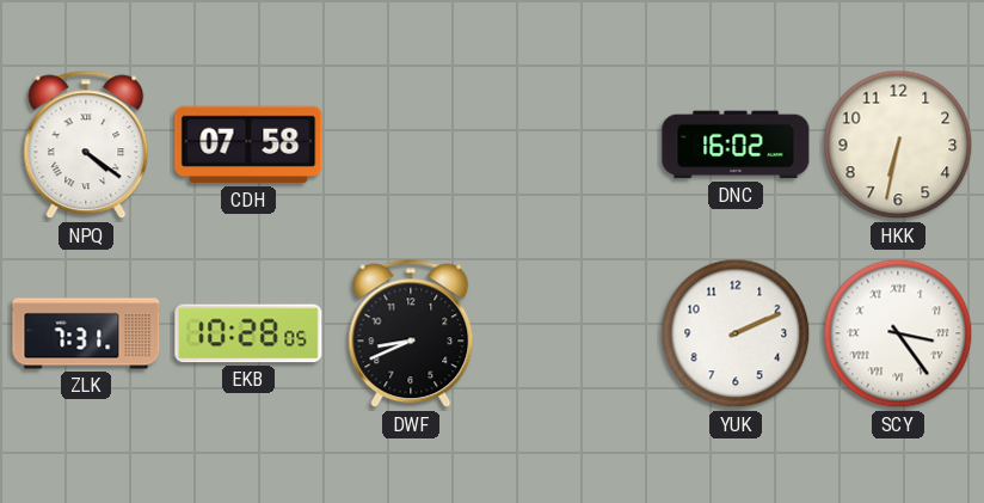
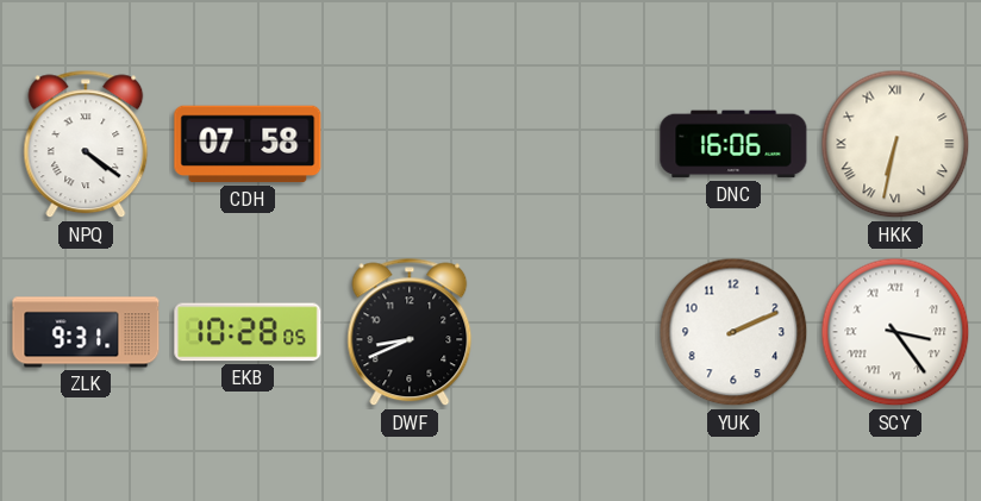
DNC: 16:02 -> 16:06 (733, 144)
HKK numerals: Arabic -> Roman (895, 144)
ZLK: 7:31 -> 9:31 (86, 332)
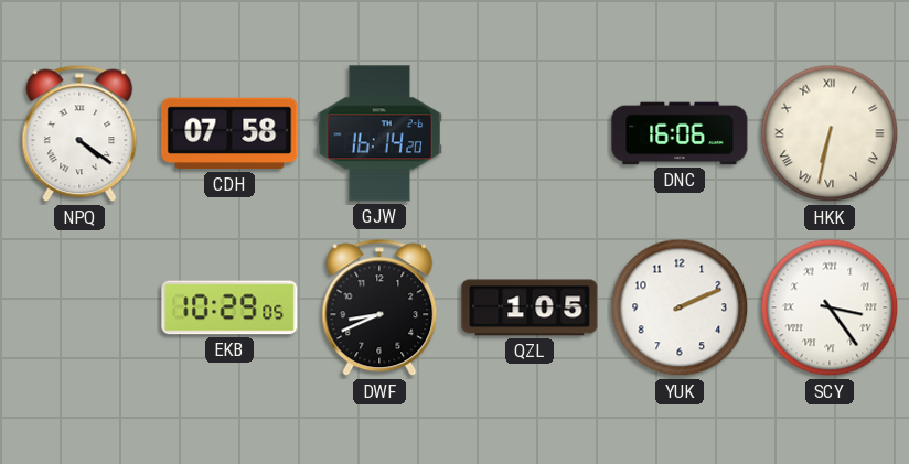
GJW: none -> 16:14 (379, 133)
ZLK: 9:31 -> none (86, 332)
EKB: 10:28 -> 10:29 (229, 307)
QZL: none -> 1:05 (530, 307)
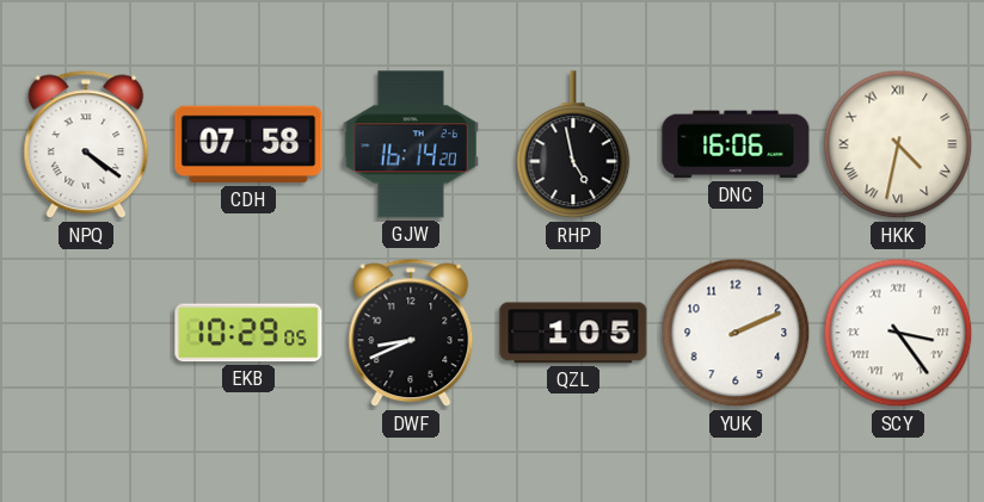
RHP: none -> 4:58 (573, 145)
HKK: 6:32 -> 4:32 (898, 144)
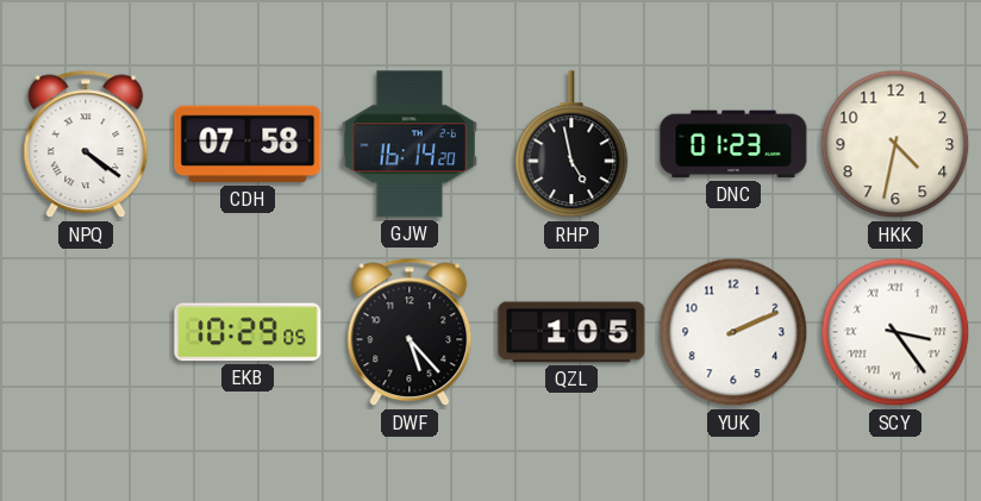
DNC: 16:06 -> 01:23 (733, 144)
HKK numerals: Roman -> Arabic (895, 144)
DWF: 8:41 -> 5:23 (410, 332)
